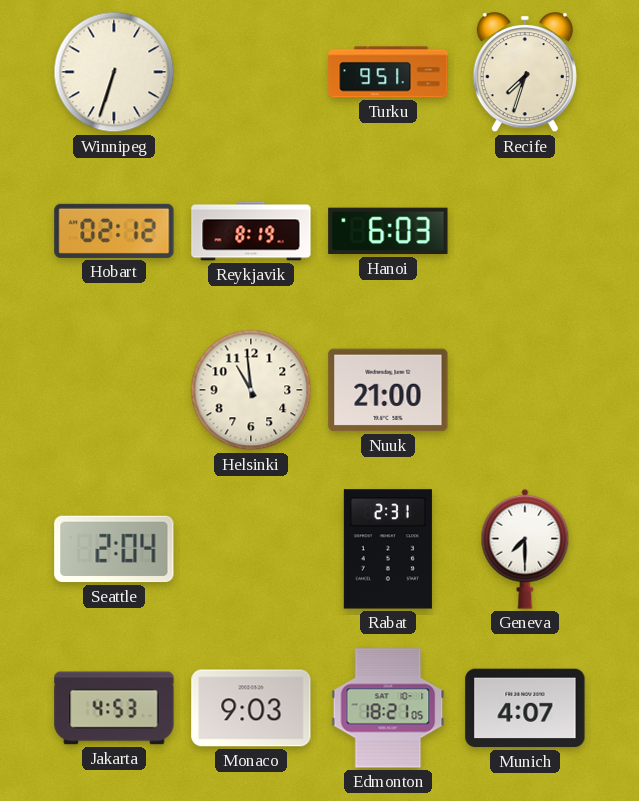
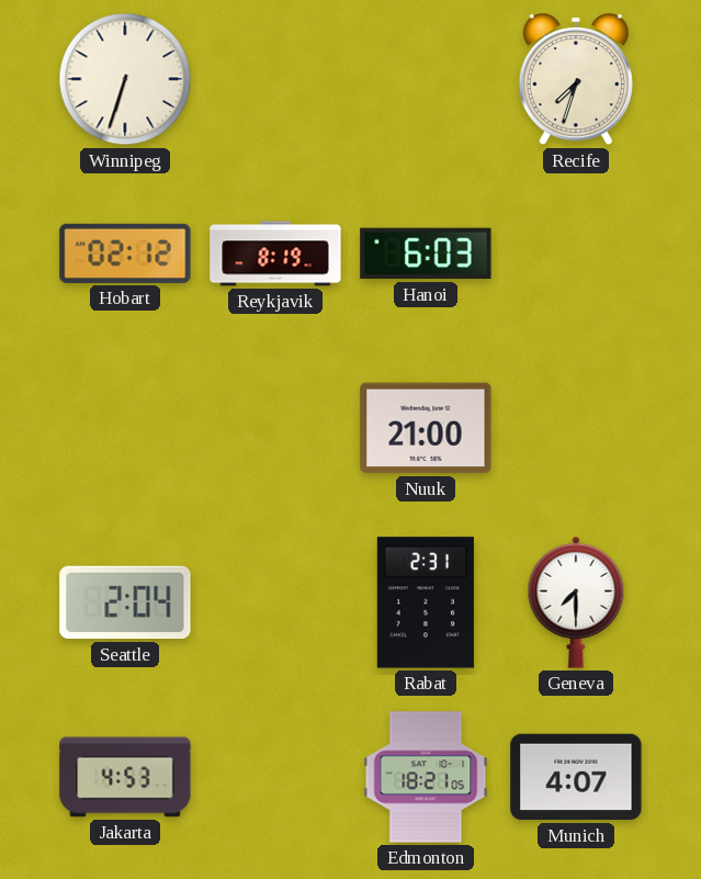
Turku: 9:51 -> none (388, 72)
Helsinki: 10:59 -> none (251, 390)
Monaco: 9:03 -> none (251, 708)
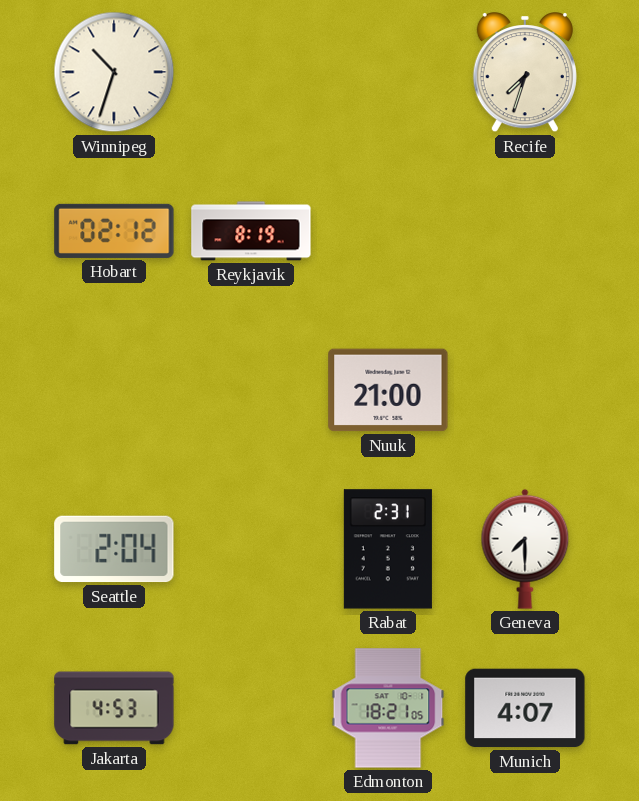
Winnipeg: 6:33 -> 10:33 (114, 72)
Hanoi: 6:03 -> none (426, 253)
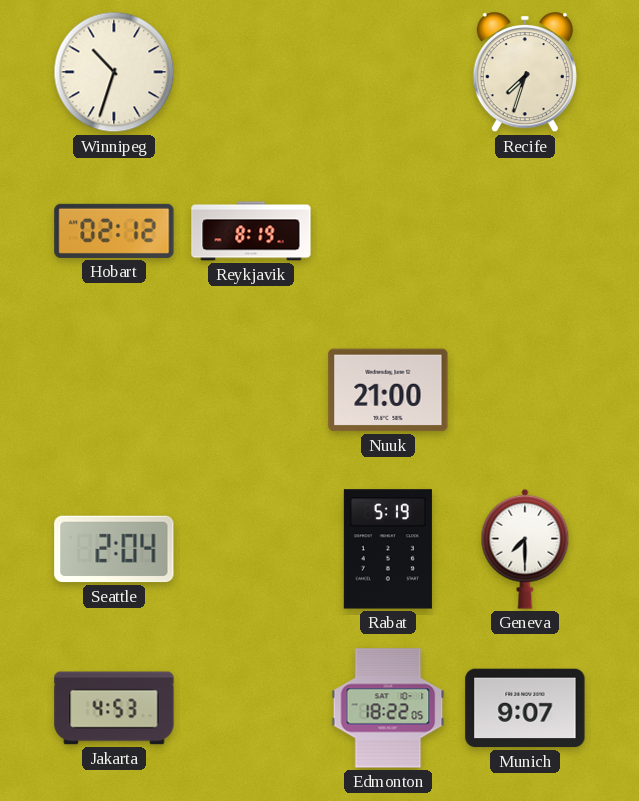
Rabat: 2:31 -> 5:19 (388, 549)
Edmonton: 18:21 -> 18:22 (388, 708)
Munich: 4:07 -> 9:07 (525, 708)
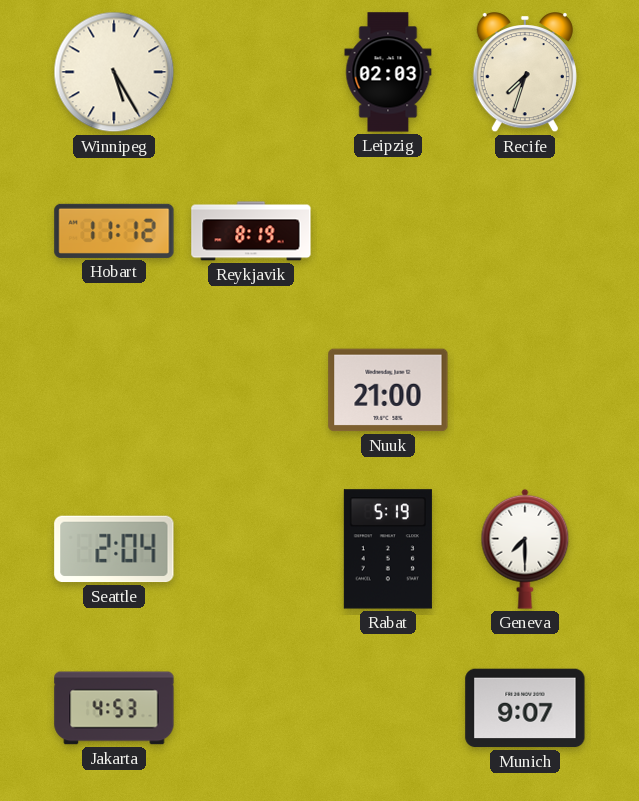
Winnipeg: 10:33 -> 5:25 (114, 72)
Leipzig: none -> 02:03 (388, 72)
Hobart: 02:12 -> 11:12 (114, 231)
Edmonton: 18:22 -> none (388, 708)
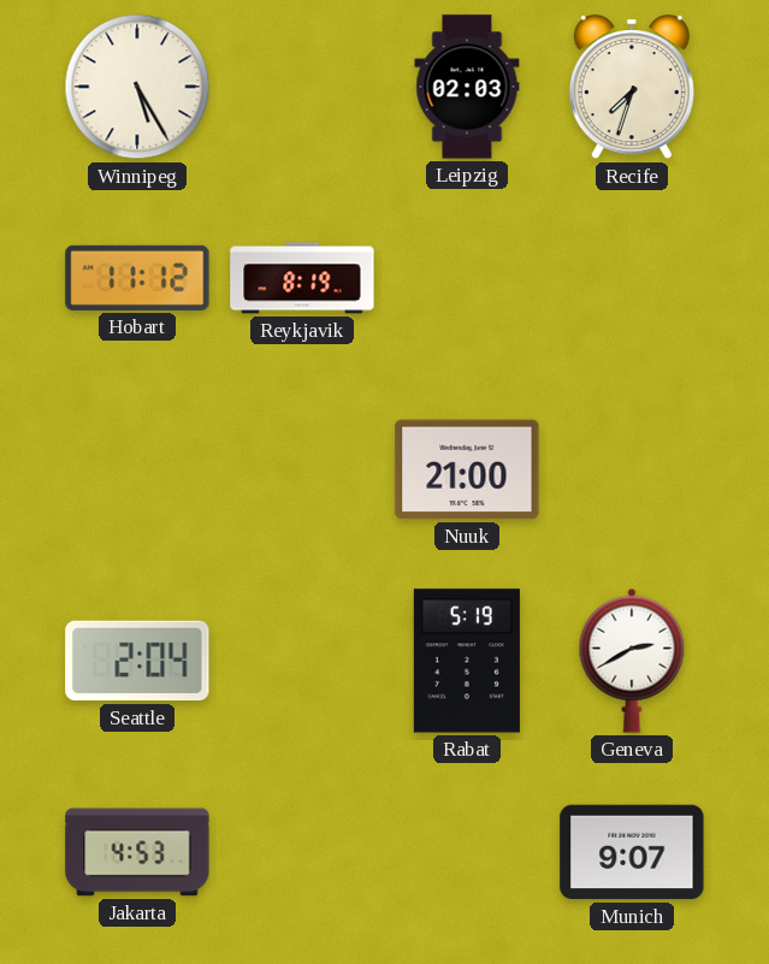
Geneva: 7:30 -> 2:40 (632, 661)
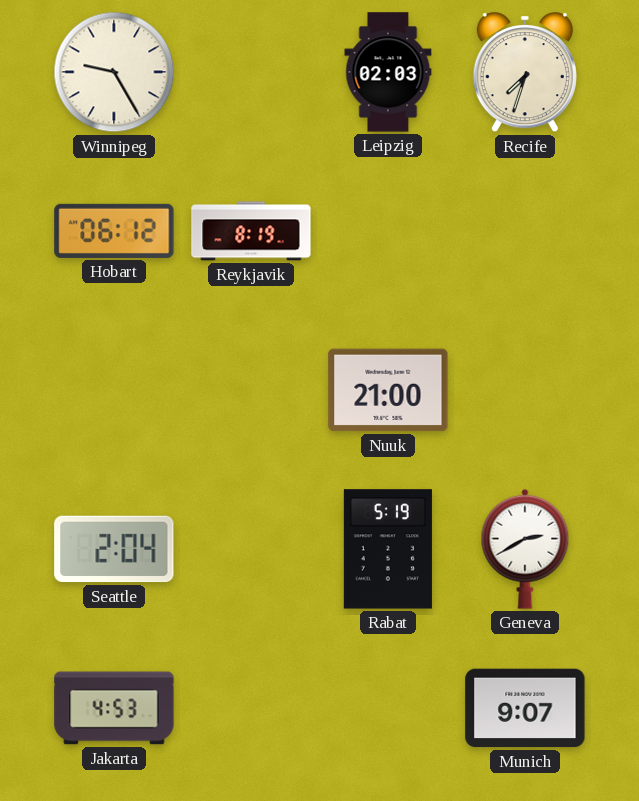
Winnipeg: 5:25 -> 9:25 (114, 72)
Hobart: 11:12 -> 06:12 (114, 231)
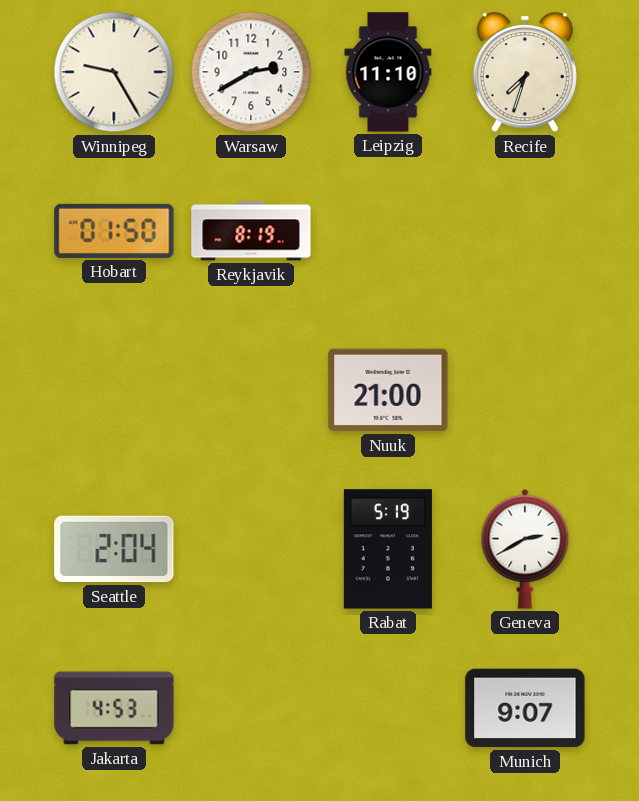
Warsaw: none -> 2:40 (251, 72)
Leipzig: 02:03 -> 11:10 (388, 72)
Hobart: 06:12 -> 01:50 (114, 231)
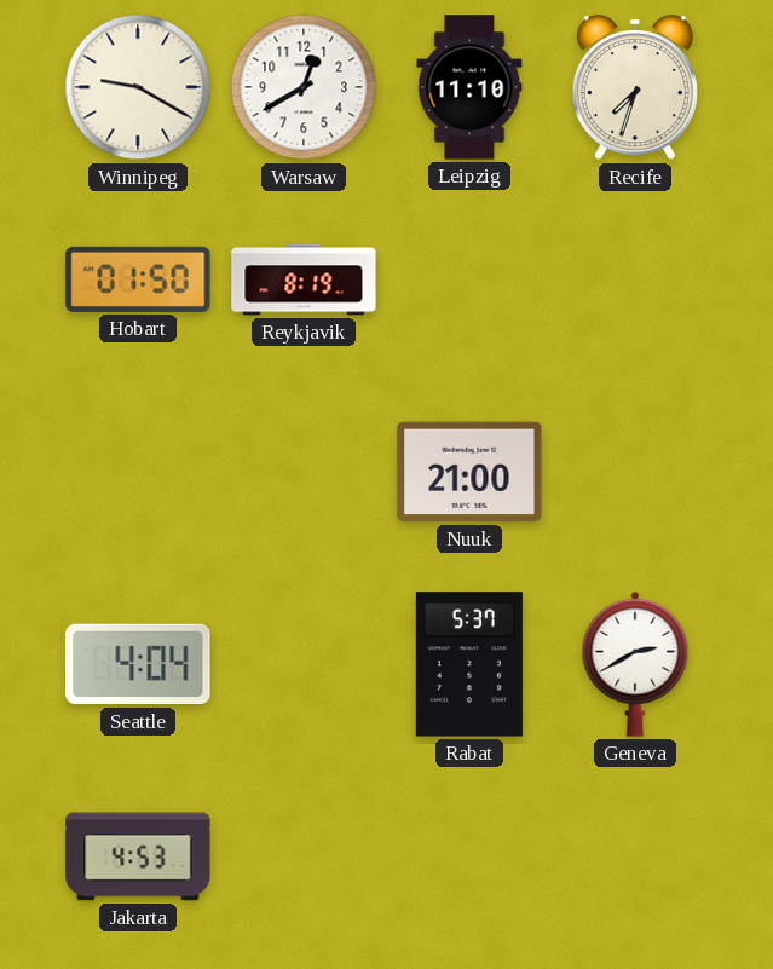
Winnipeg: 9:25 -> 9:20 (138, 87)
Warsaw: 2:40 -> 12:40 (304, 87)
Seattle: 2:04 -> 4:04 (138, 664)
Rabat: 5:19 -> 5:37 (469, 664)
Munich: 9:07 -> none (525, 708)
